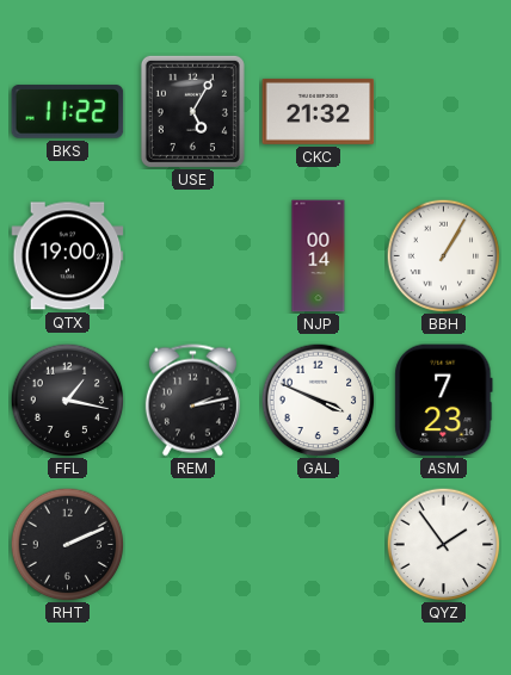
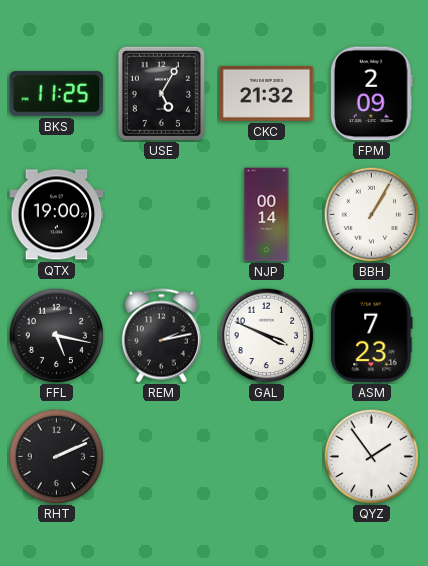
BKS: 11:22 -> 11:25 (57, 94)
FPM: none -> 2:09 (372, 94)
FFL: 1:17 -> 5:17 (56, 335)
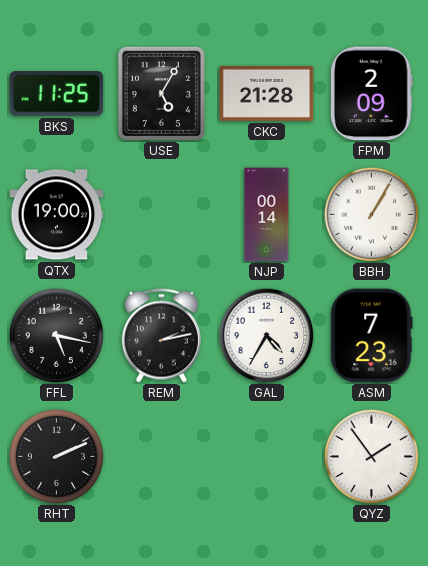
CKC: 21:32 -> 21:28 (267, 93)
GAL: 3:49 -> 4:35 (266, 335)
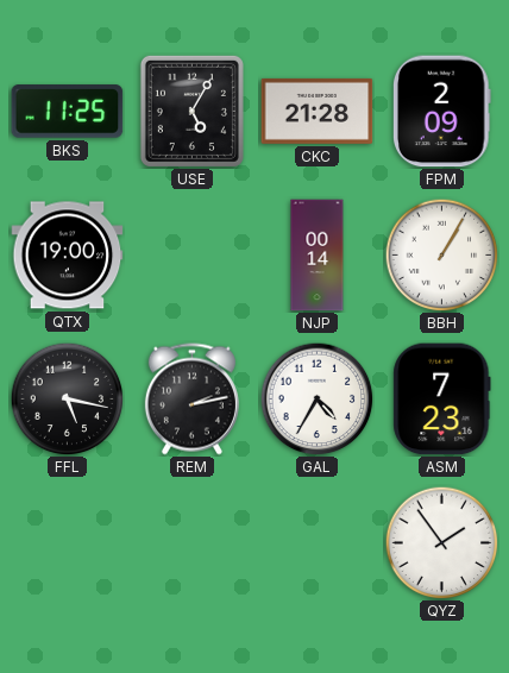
RHT: 2:11 -> none (56, 456)
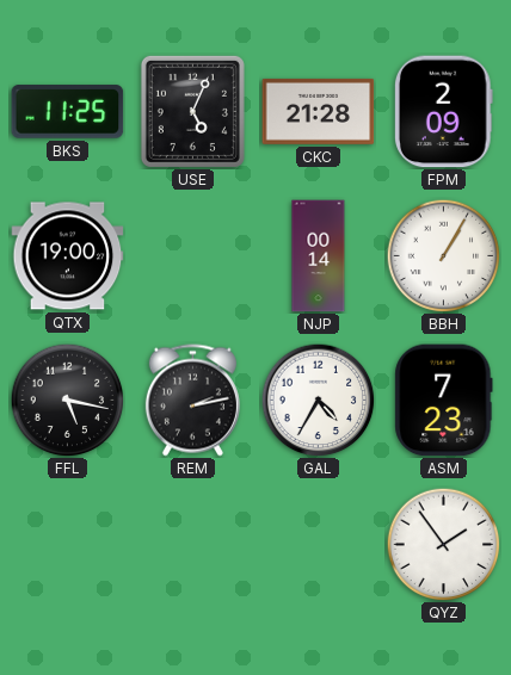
USE: 5:05 -> 5:04 (192, 111)
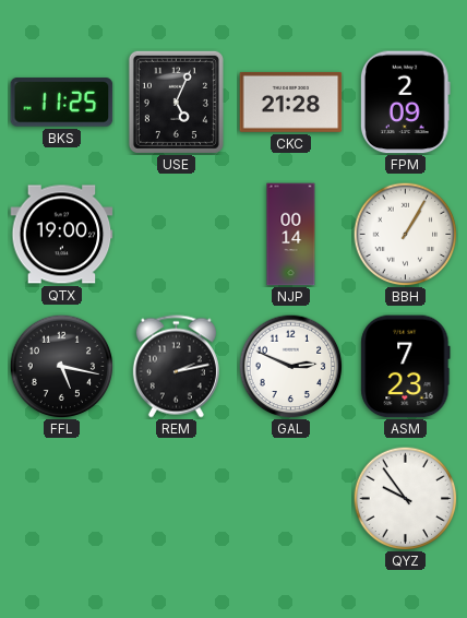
GAL: 4:35 -> 2:49 (290, 366)
QYZ: 1:54 -> 9:54 (405, 498)
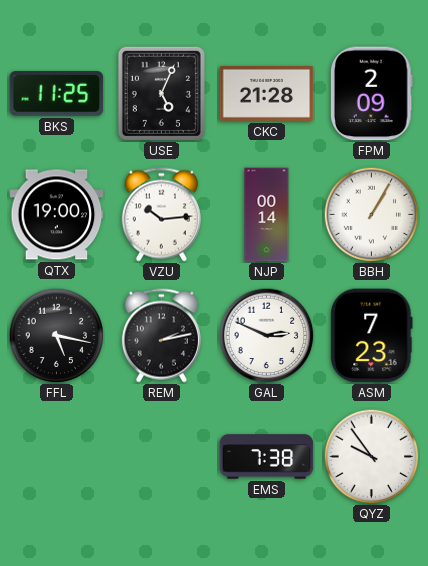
VZU: none -> 10:14 (161, 215)
EMS: none -> 7:38 (267, 457)
